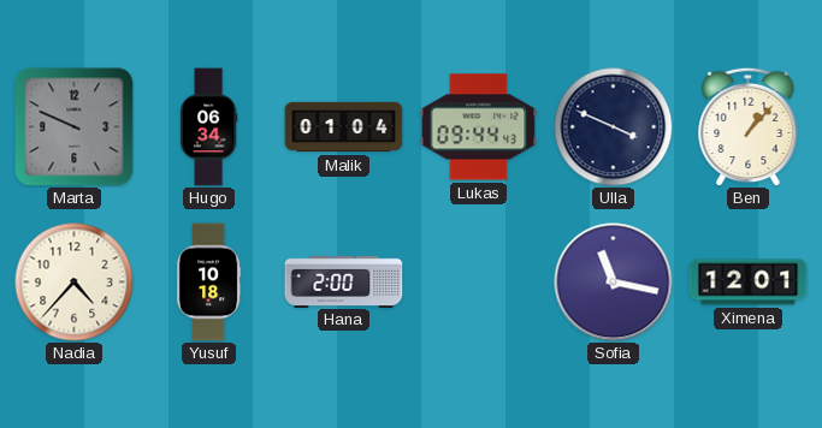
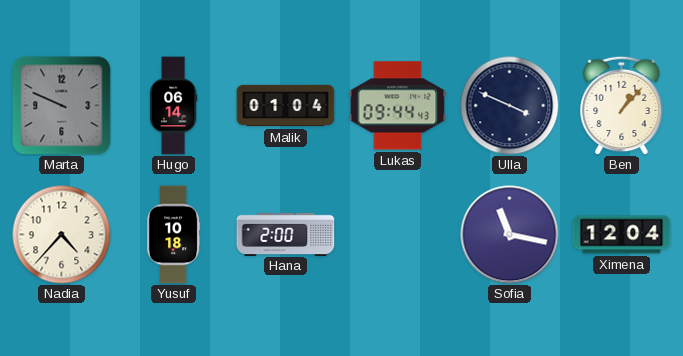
Hugo: 06:34 -> 06:14 (173, 106)
Ximena: 12:01 -> 12:04 (622, 235)
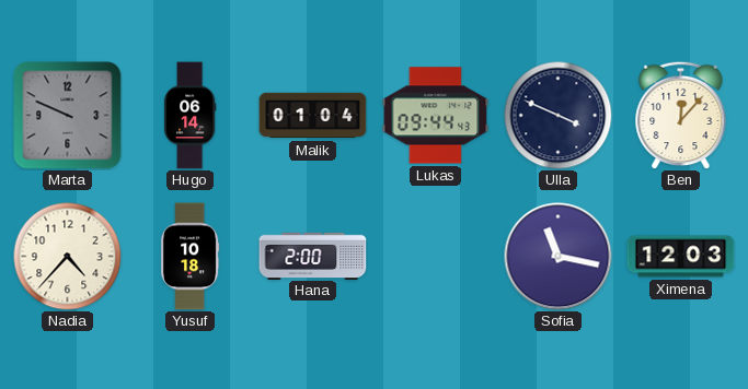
Ben: 1:07 -> 12:07 (681, 115)
Ximena: 12:04 -> 12:03 (681, 257)
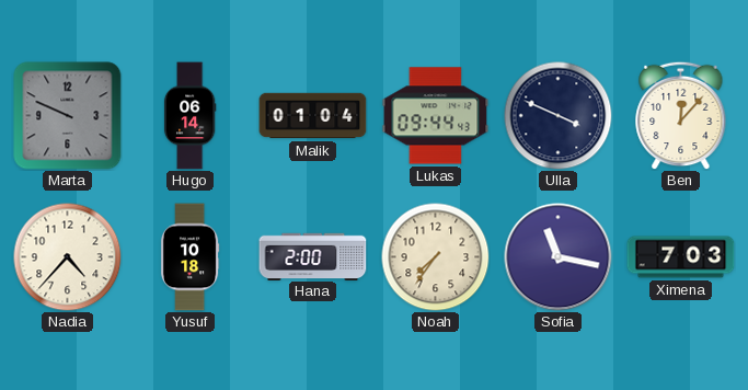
Noah: none -> 7:36 (436, 257)
Ximena: 12:03 -> 7:03 (681, 257)
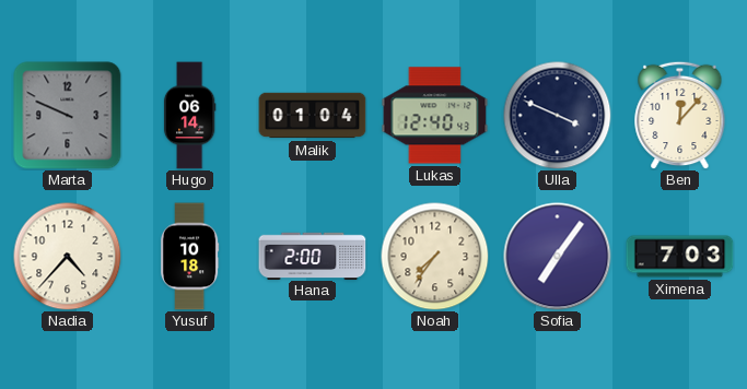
Lukas: 09:44 -> 12:40 (435, 116)
Sofia: 11:17 -> 7:06 (558, 257)
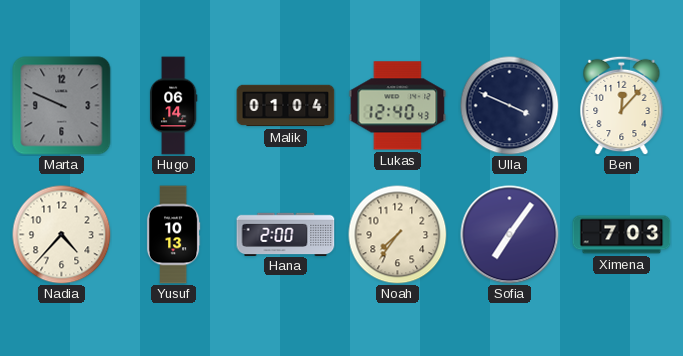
Yusuf: 10:18 -> 10:13 (173, 235)
